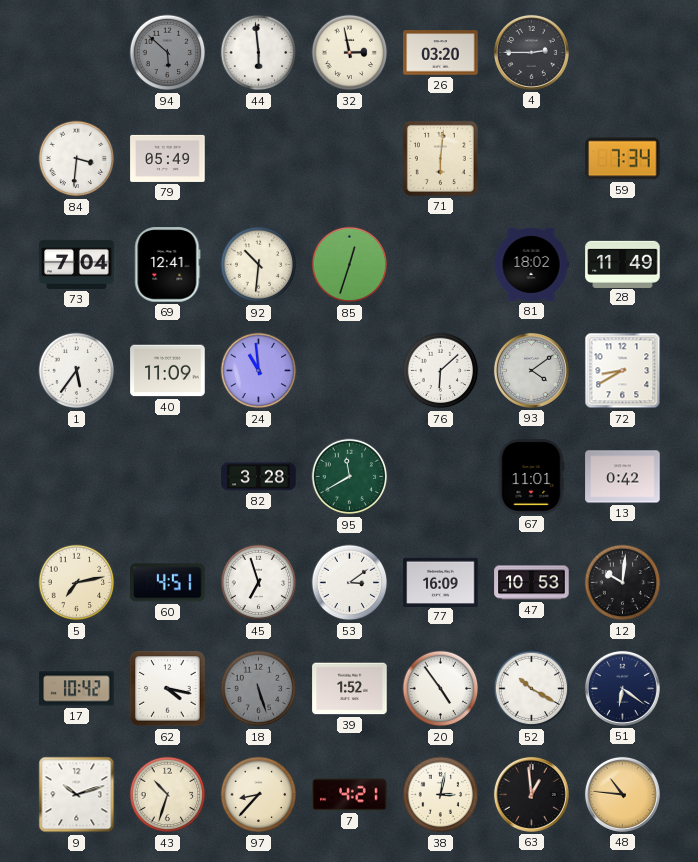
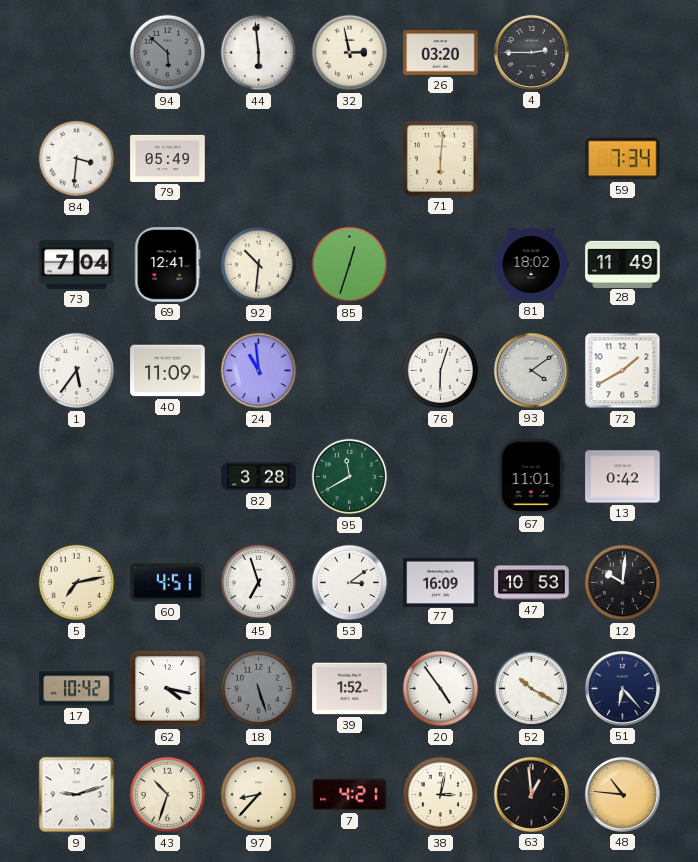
76: 6:08 -> 6:03 (441, 371)
72: 8:40 -> 1:40 (623, 371)
51: 6:21 -> 6:23 (622, 688)
9: 10:12 -> 9:12 (77, 795)
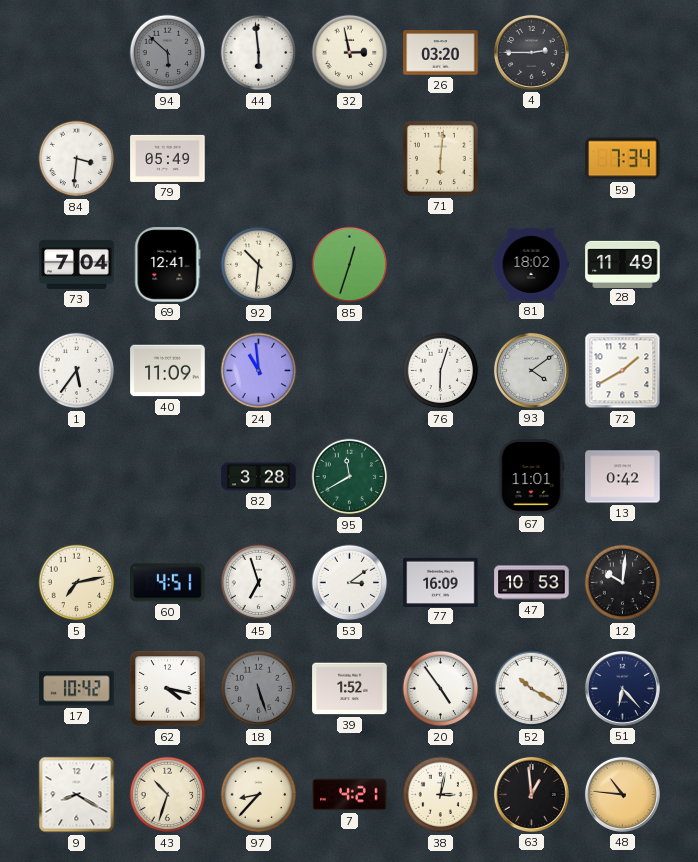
9: 9:12 -> 8:20 (77, 795)
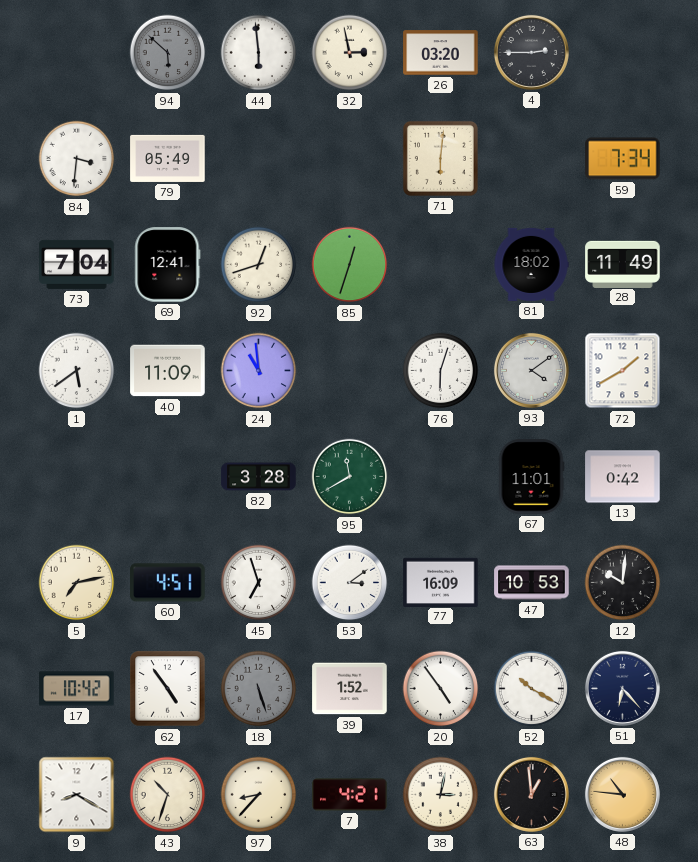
92: 10:31 -> 12:42 (259, 265)
1: 5:36 -> 5:39 (77, 371)
62: 4:17 -> 4:54 (168, 689)
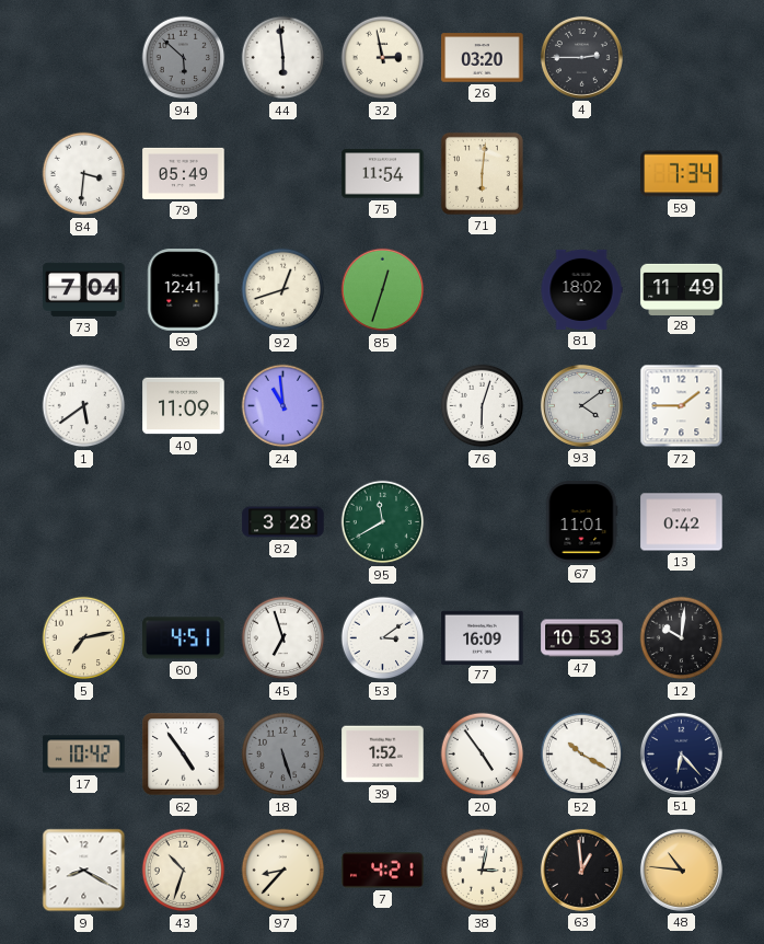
75: none -> 11:54 (383, 174)
72: 1:40 -> 1:45 (682, 406)
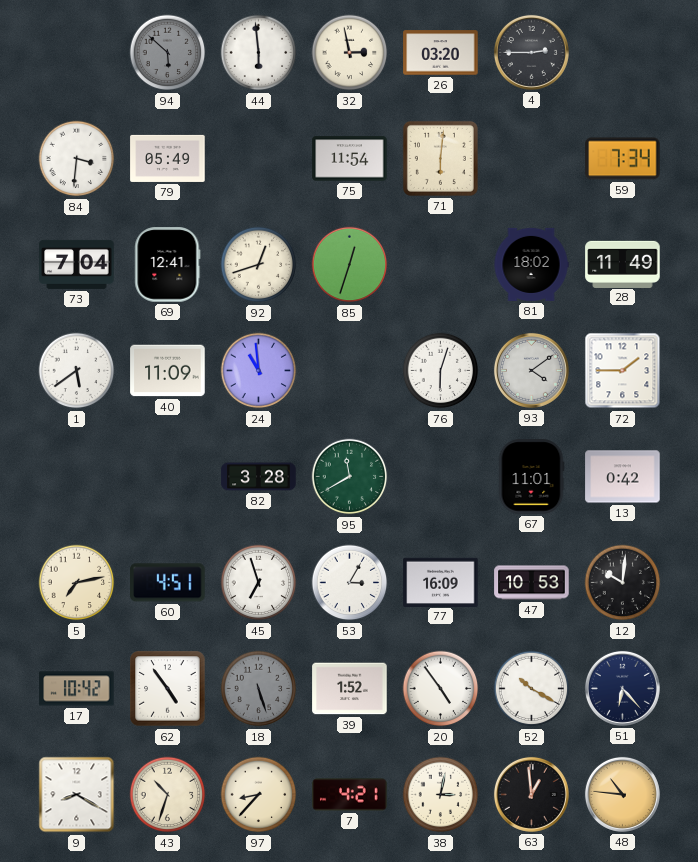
53: 3:09 -> 3:05 (350, 583)
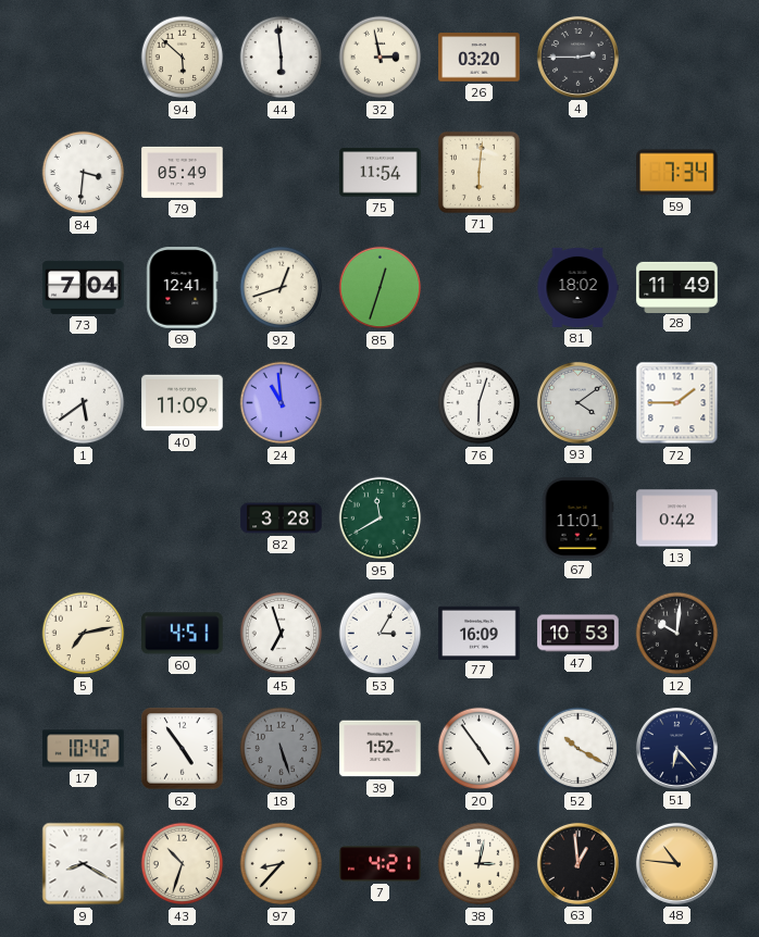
94 dial: grey -> cream (183, 58)
